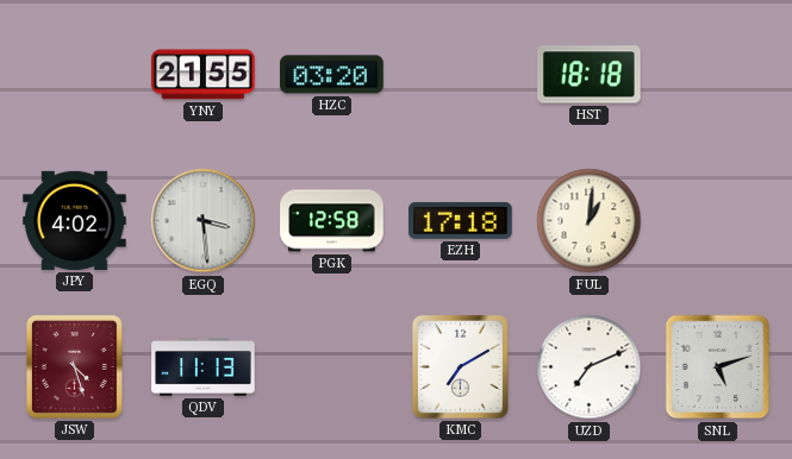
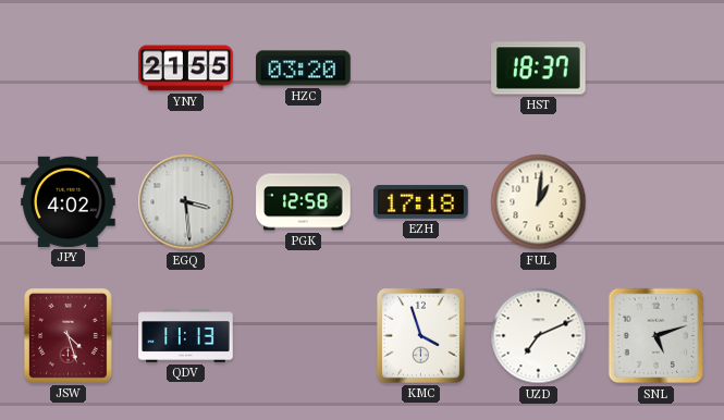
HST: 18:18 -> 18:37 (539, 69)
KMC: 7:10 -> 3:57 (420, 335)
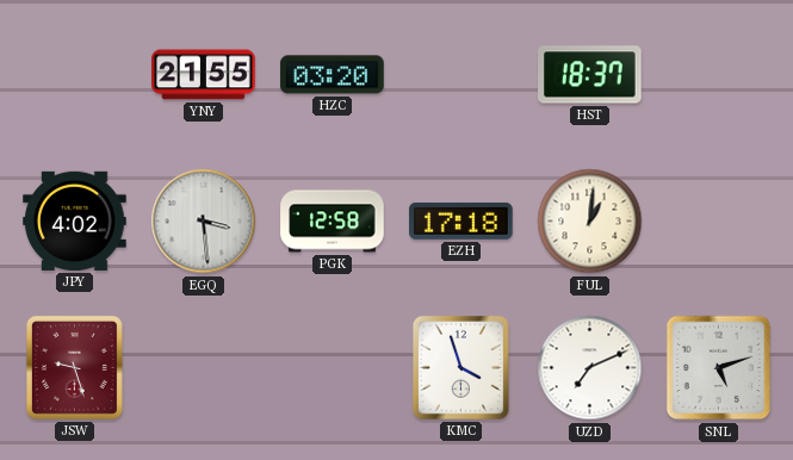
JSW: 4:27 -> 9:27 (74, 367)
QDV: 11:13 -> none (186, 336)
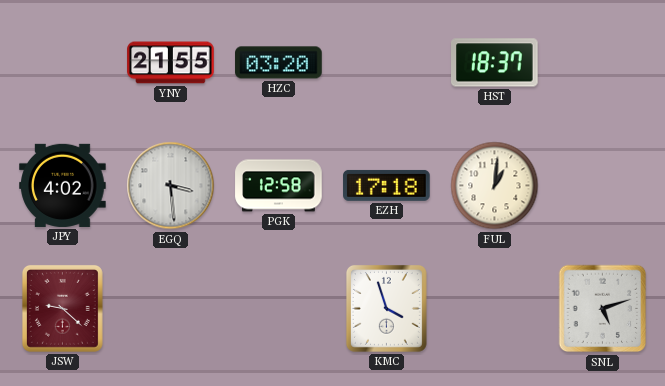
JSW: 9:27 -> 9:22 (62, 308)
UZD: 7:11 -> none (590, 368)
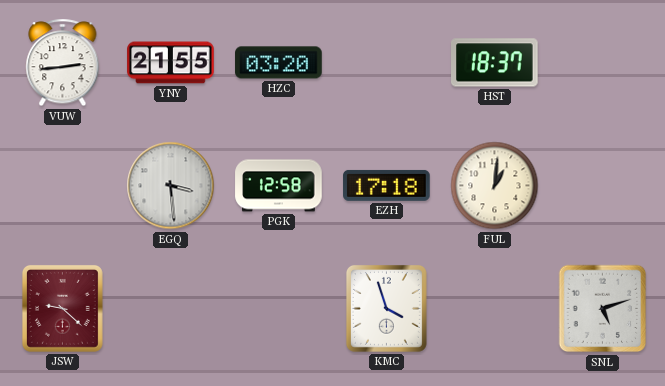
VUW: none -> 2:44 (63, 63)
JPY: 4:02 -> none (63, 185)
